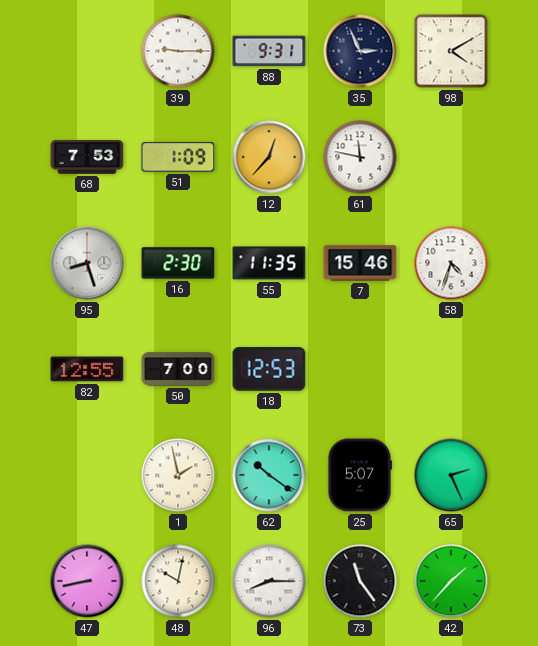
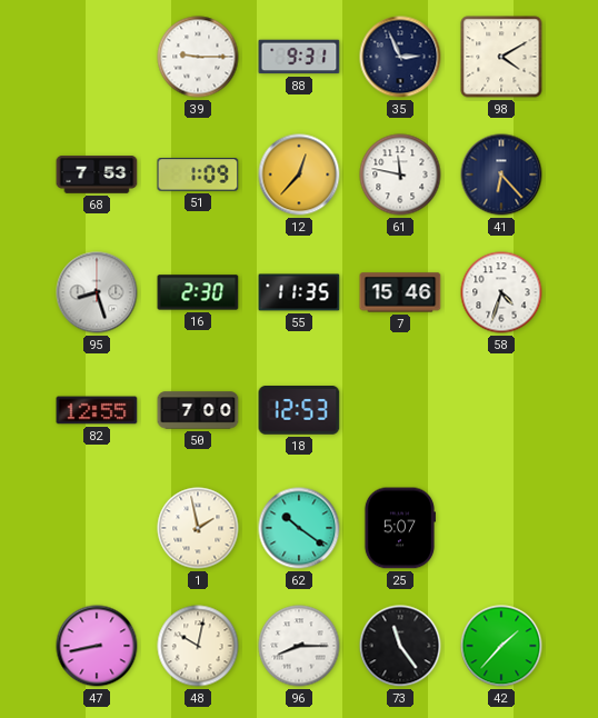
41: none -> 6:23 (501, 174)
65: 2:26 -> none (451, 475)
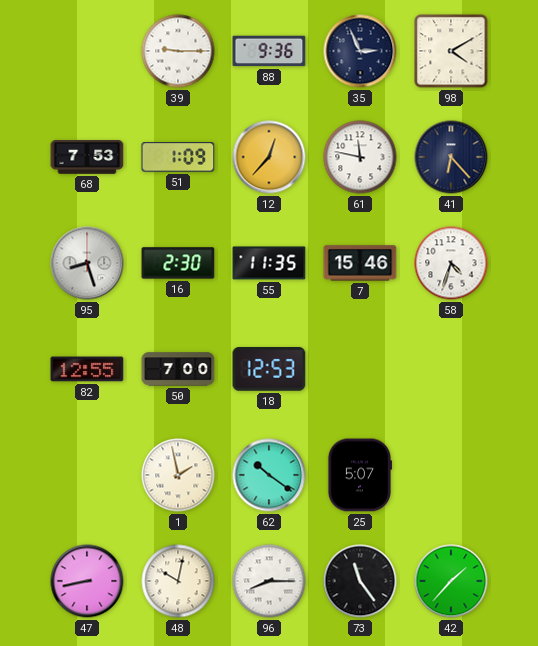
88: 9:31 -> 9:36 (269, 51)
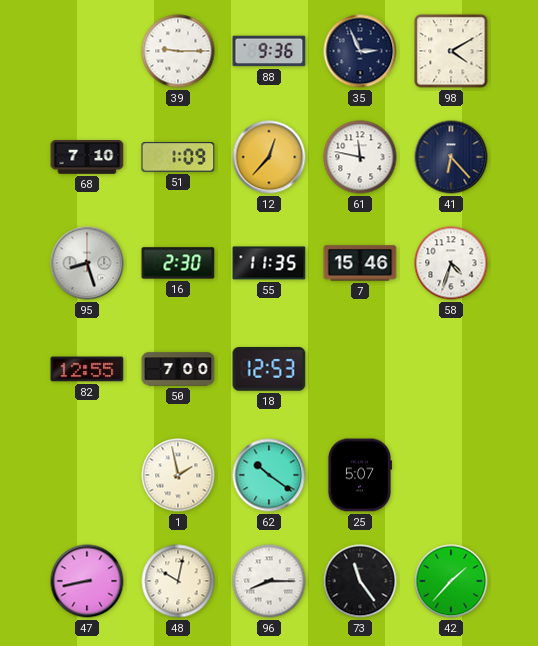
68: 7:53 -> 7:10 (87, 157)
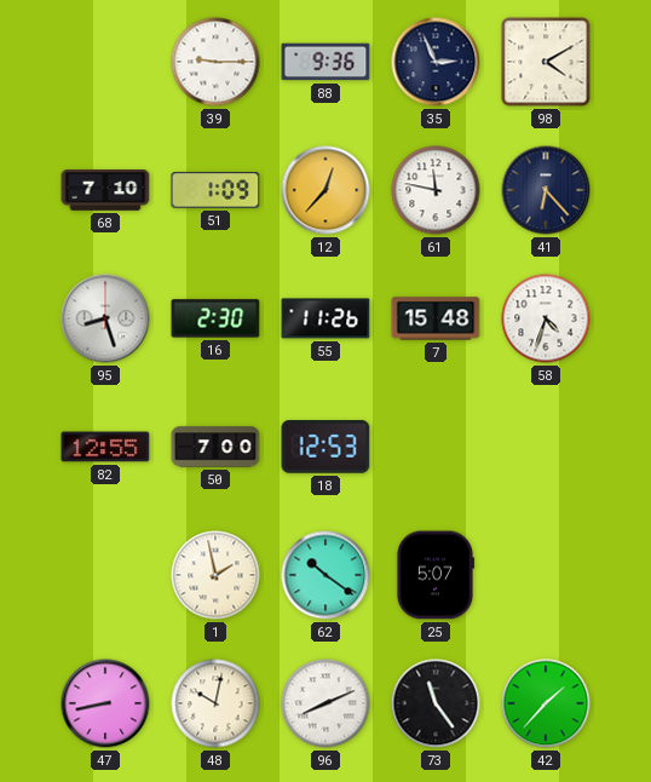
55: 11:35 -> 11:26 (325, 318)
7: 15:46 -> 15:48 (436, 318)
96: 8:15 -> 8:11 (325, 703)
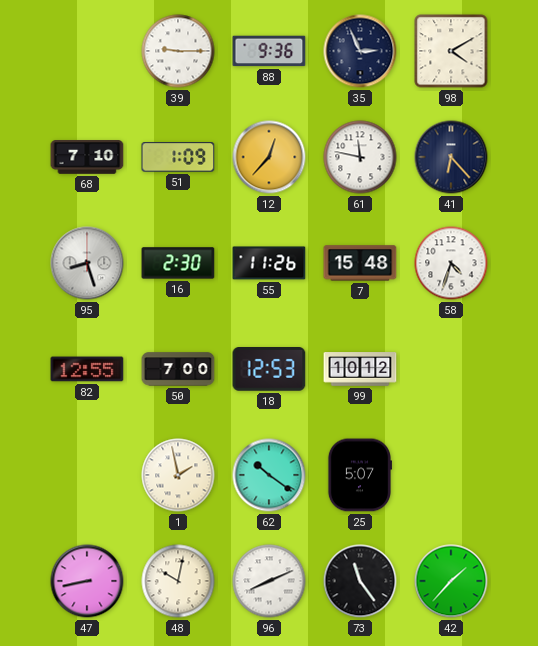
99: none -> 10:12 (360, 369)
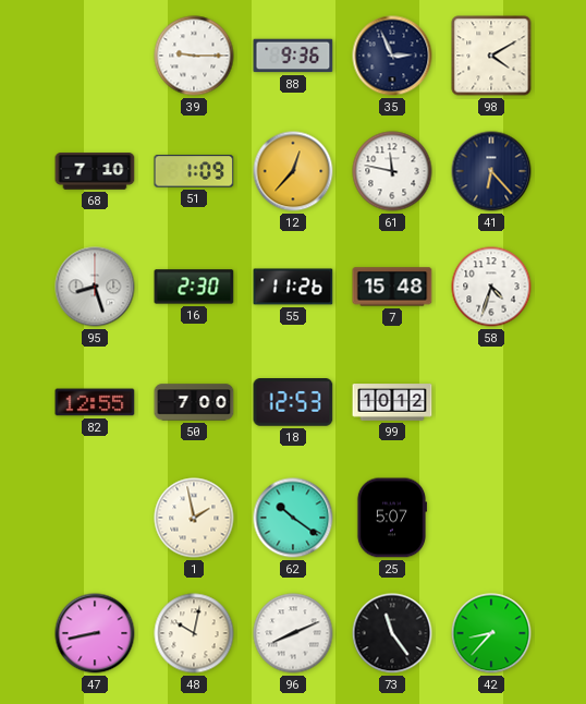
42: 1:37 -> 8:37 (491, 633)
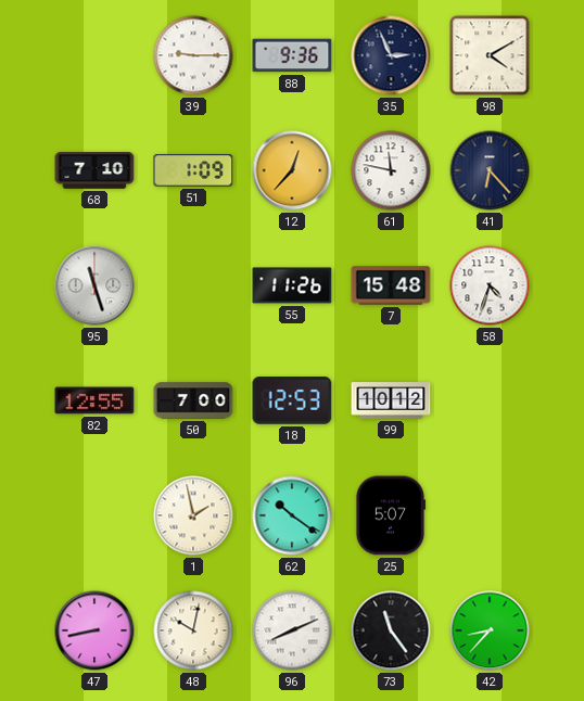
95: 8:27 -> 11:27 (94, 285)
16: 2:30 -> none (194, 287)
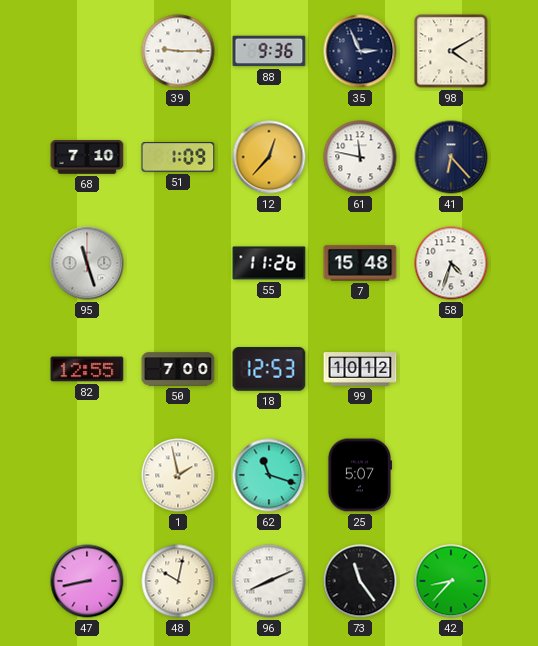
62: 10:21 -> 11:18 (269, 475)
